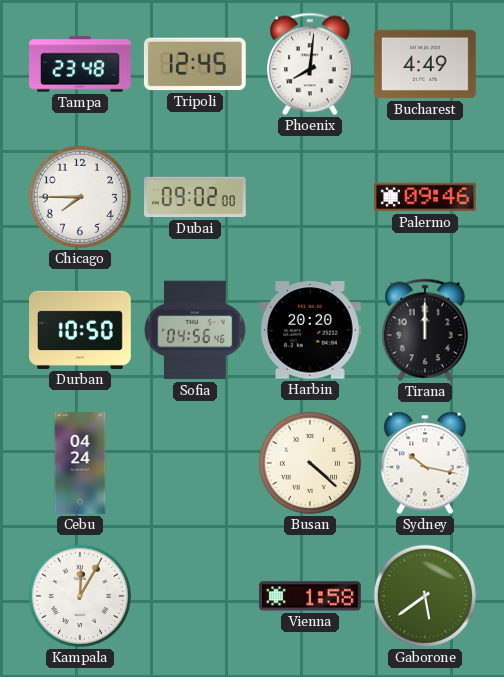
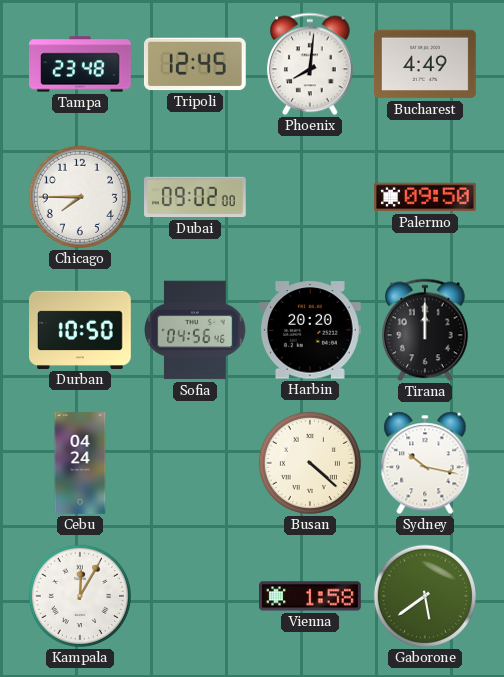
Palermo: 09:46 -> 09:50 (426, 197)
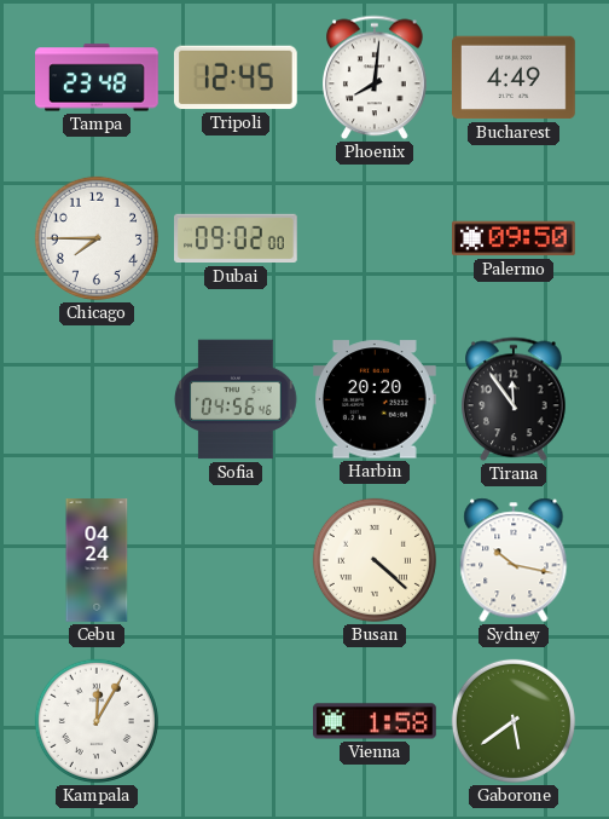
Durban: 10:50 -> none (81, 330)
Tirana: 12:00 -> 11:54 (515, 399)
